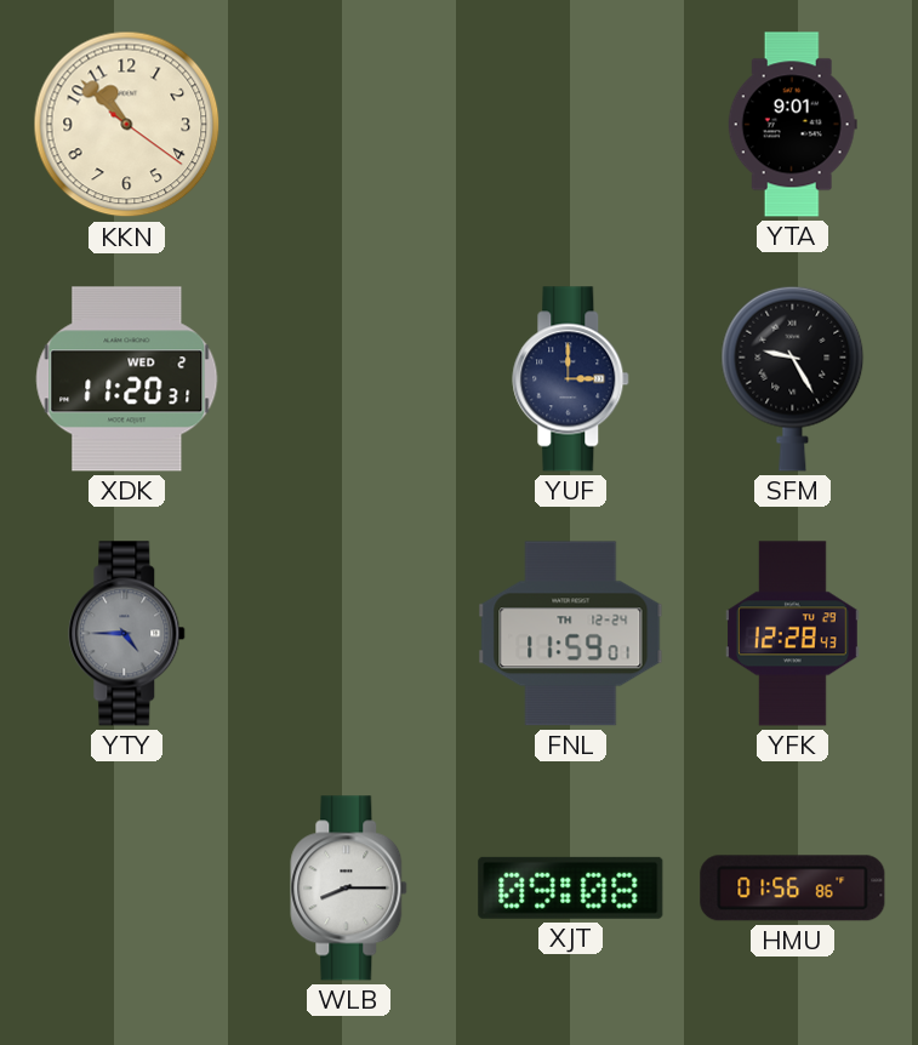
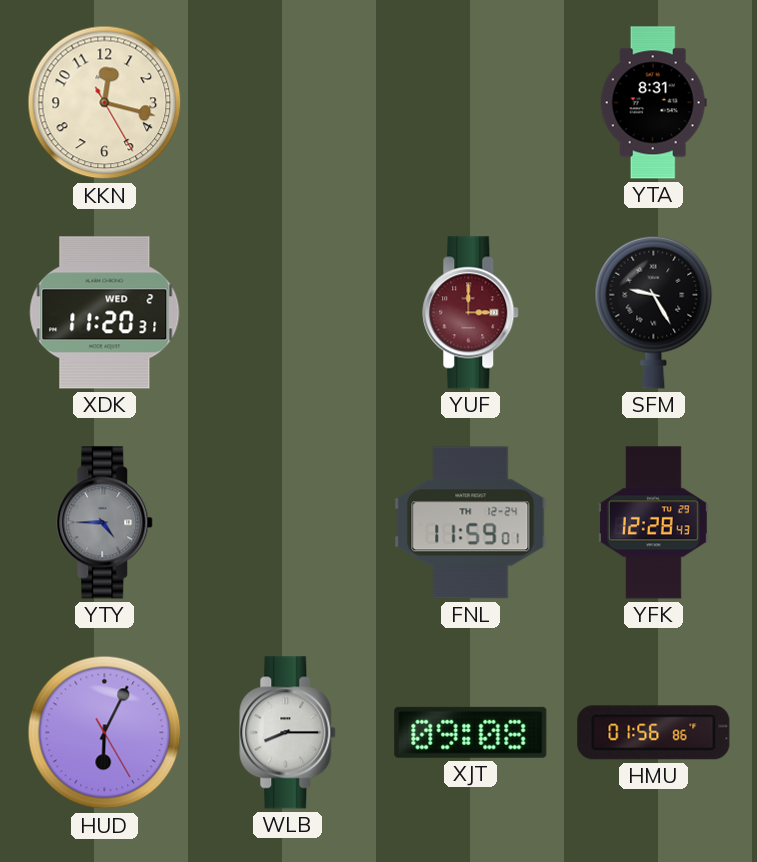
KKN: 10:52 -> 12:17 (105, 103)
YTA: 9:01 -> 8:31 (653, 103)
YUF dial: navy -> burgundy (471, 313)
HUD: none -> 6:04 (105, 733)
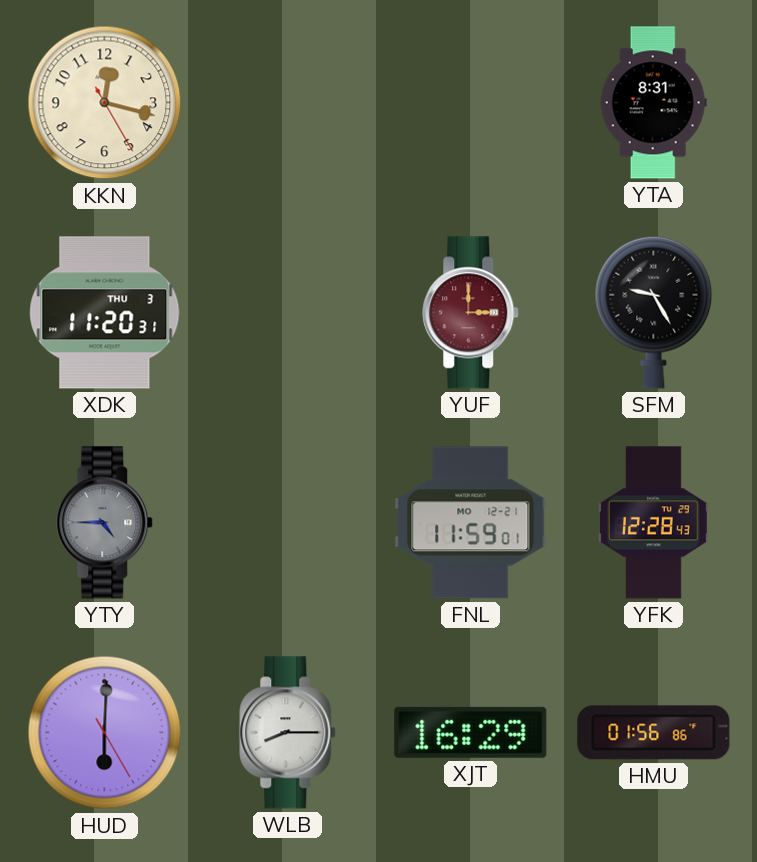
XDK date: WED 2 -> THU 3 (105, 313)
FNL date: TH 12-24 -> MO 12-21 (471, 523)
HUD: 6:04 -> 6:00 (105, 733)
XJT: 09:08 -> 16:29 (471, 732)
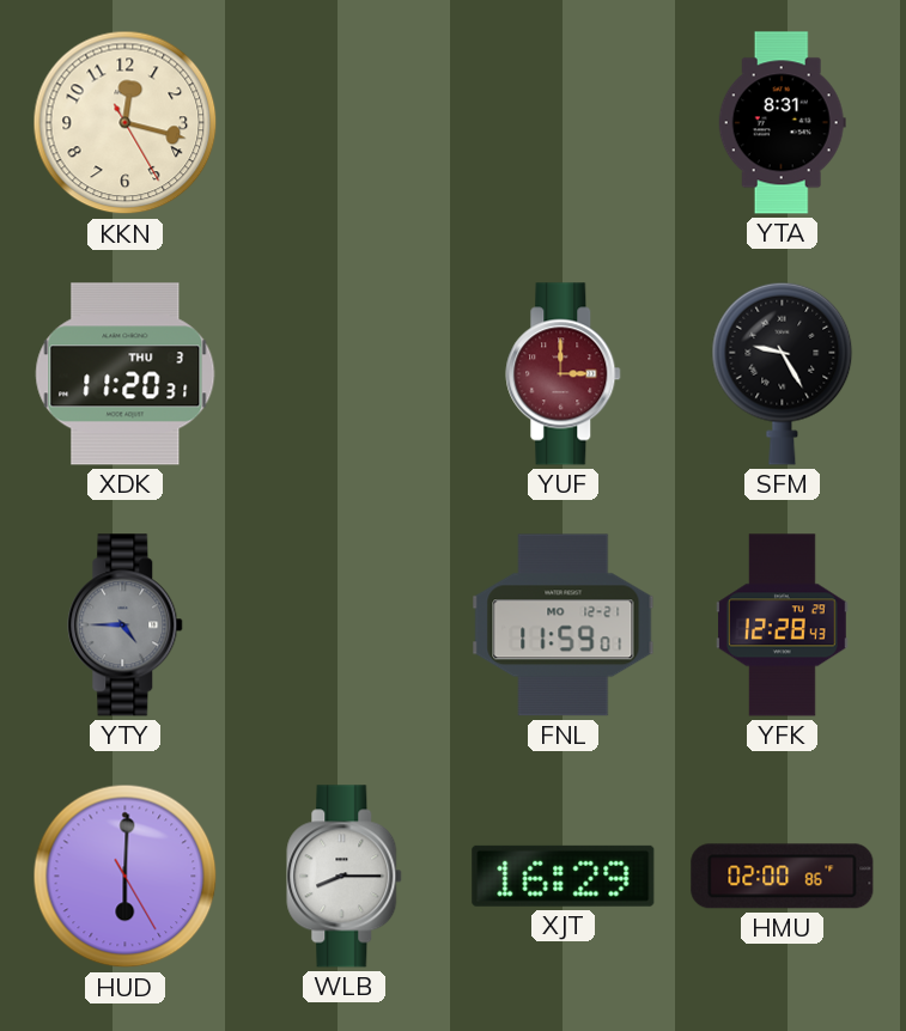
HMU: 01:56 -> 02:00 (783, 877)
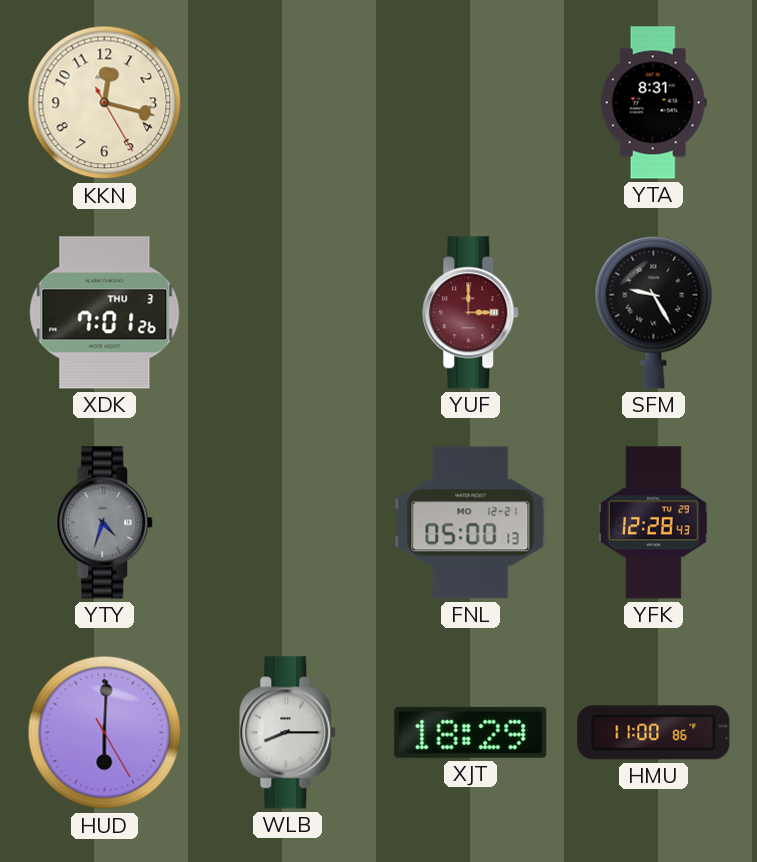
XDK: 11:20 -> 7:01 (105, 313)
YTY: 4:45 -> 4:33 (105, 523)
FNL: 11:59 -> 05:00 (471, 523)
XJT: 16:29 -> 18:29 (471, 732)
HMU: 02:00 -> 11:00 (654, 733)
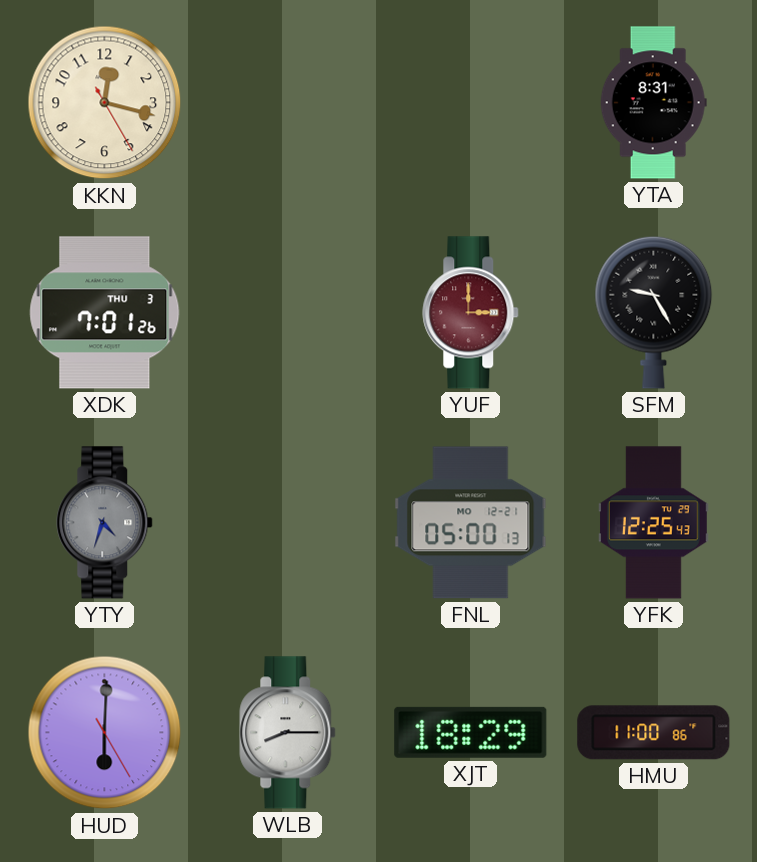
YFK: 12:28 -> 12:25 (654, 523)
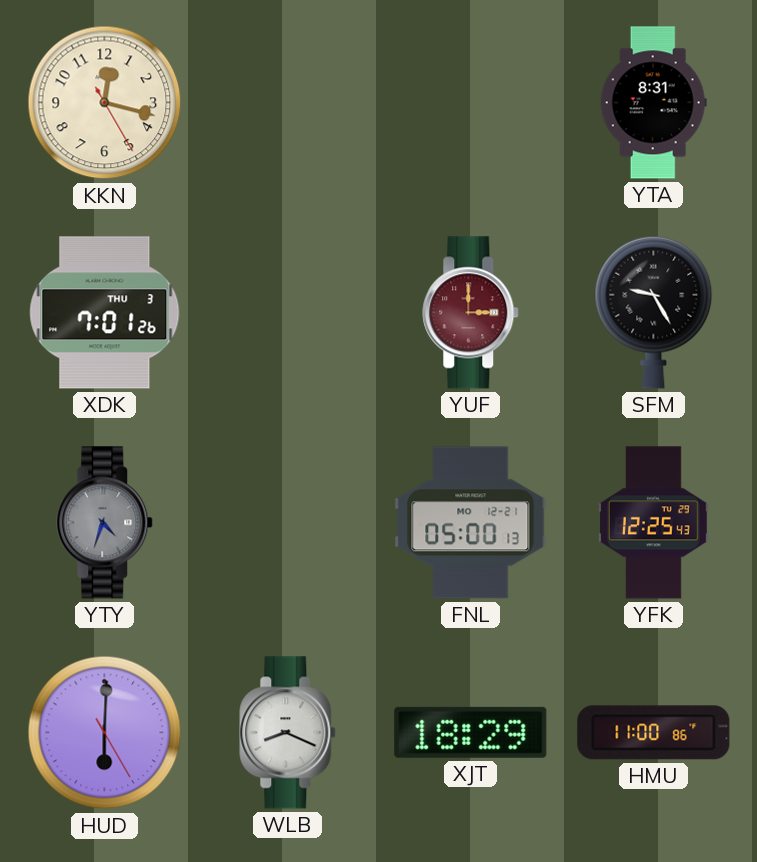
WLB: 8:15 -> 8:19 (288, 733)
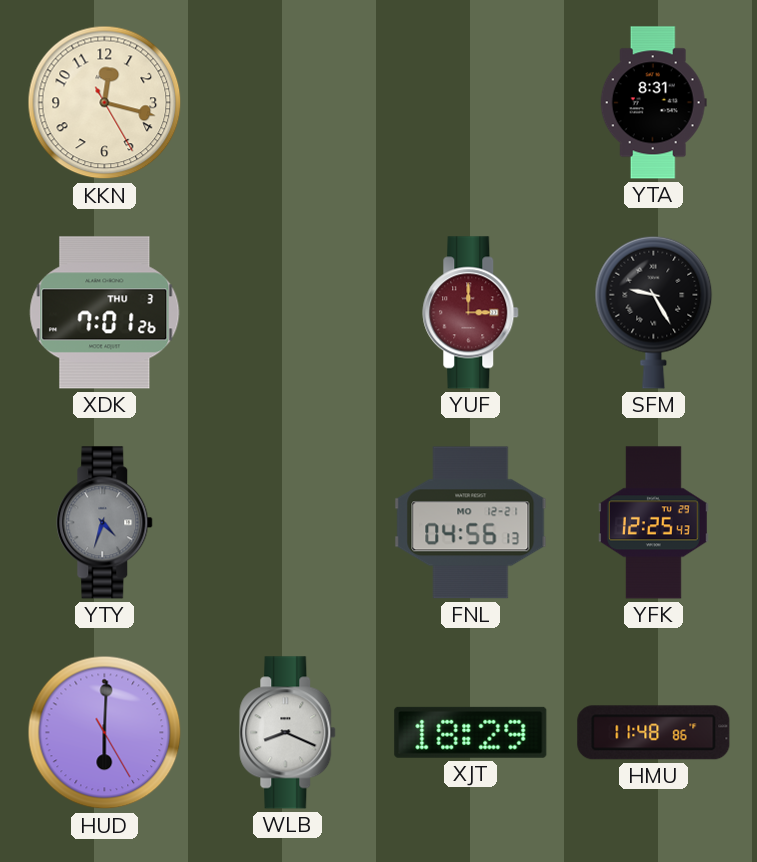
FNL: 05:00 -> 04:56 (471, 523)
HMU: 11:00 -> 11:48 (654, 733)
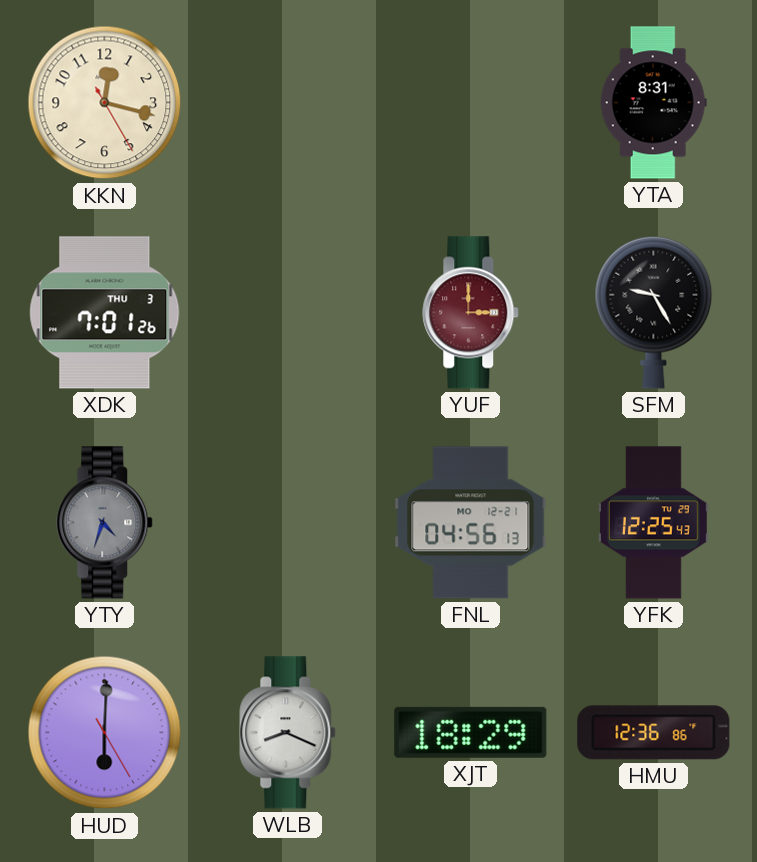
HMU: 11:48 -> 12:36 (654, 733)
